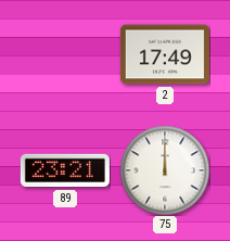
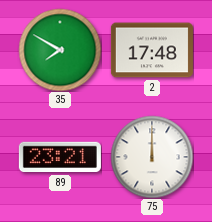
35: none -> 7:50 (60, 50)
2: 17:49 -> 17:48 (152, 50)
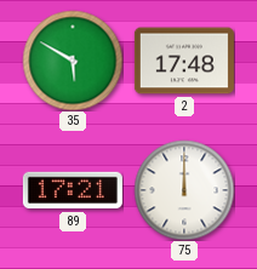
35: 7:50 -> 5:50 (73, 61)
89: 23:21 -> 17:21 (73, 190)
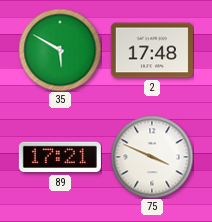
75: 12:00 -> 3:49 (152, 157)
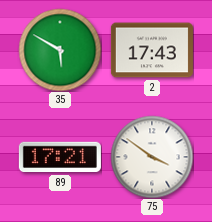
2: 17:48 -> 17:43 (152, 50)
75: 3:49 -> 3:51 (152, 157)
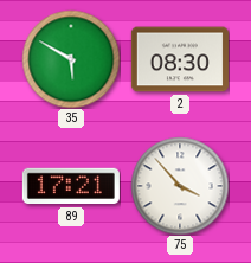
2: 17:43 -> 08:30 (180, 59)
75: 3:51 -> 3:53 (180, 186)
